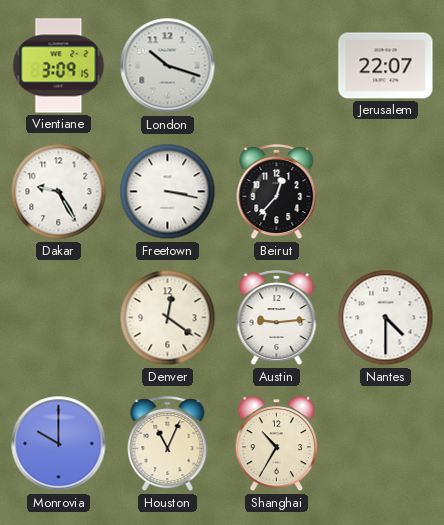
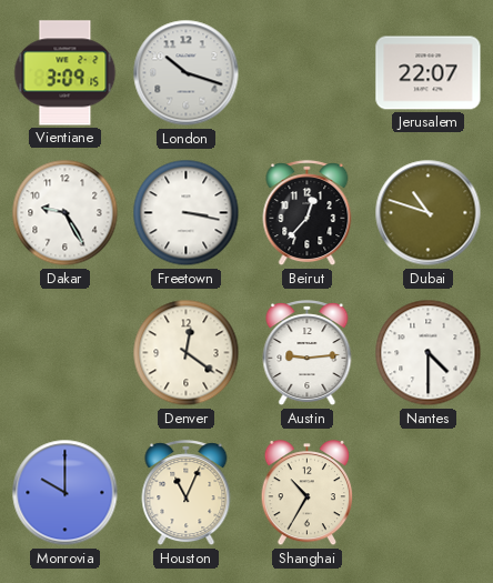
Dubai: none -> 10:48 (429, 213)
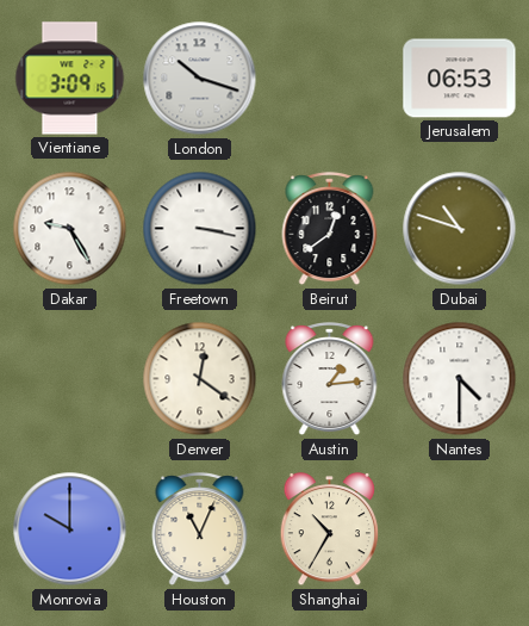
Jerusalem: 22:07 -> 06:53 (460, 79)
Beirut: 12:37 -> 12:39 (330, 230)
Austin: 9:14 -> 1:14 (330, 380)
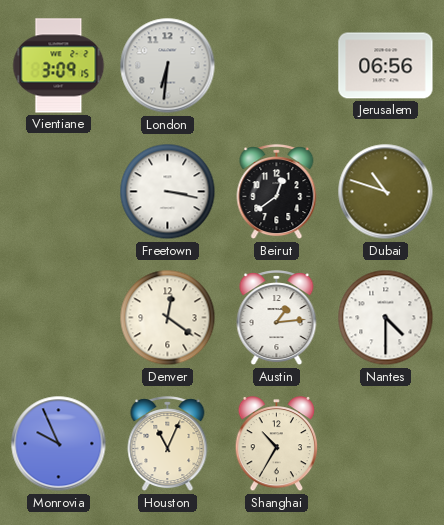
London: 10:18 -> 6:31 (168, 66)
Jerusalem: 06:53 -> 06:56 (386, 66)
Dakar: 9:25 -> none (70, 229)
Monrovia: 10:00 -> 9:56 (59, 444)
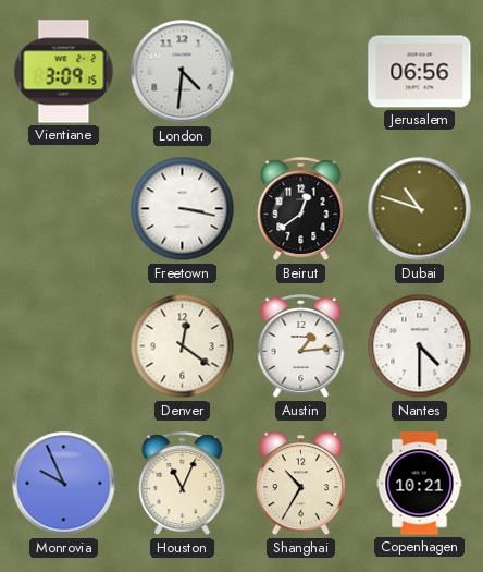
London: 6:31 -> 4:31 (183, 72)
Copenhagen: none -> 10:21 (420, 484)
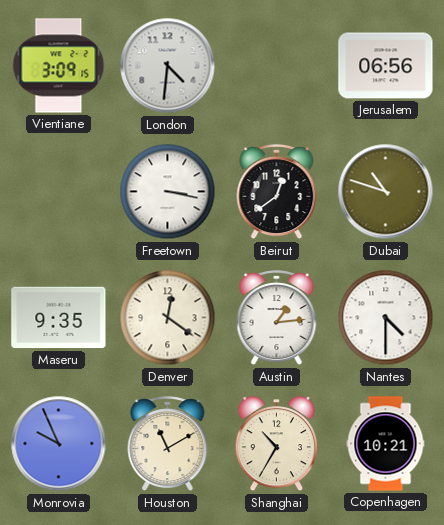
Maseru: none -> 9:35 (59, 318)
Houston: 11:04 -> 11:10 (168, 445)
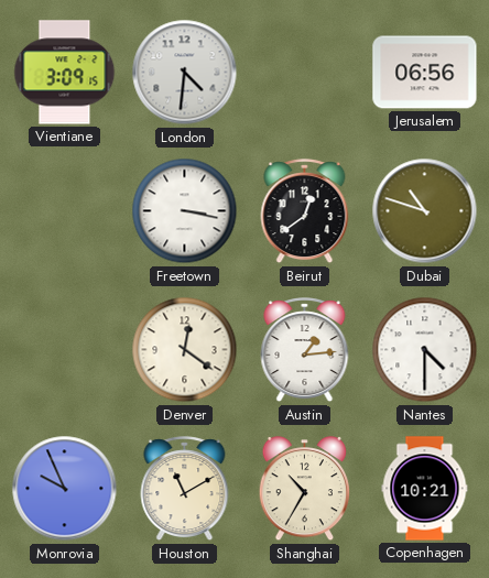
Maseru: 9:35 -> none (59, 318)
